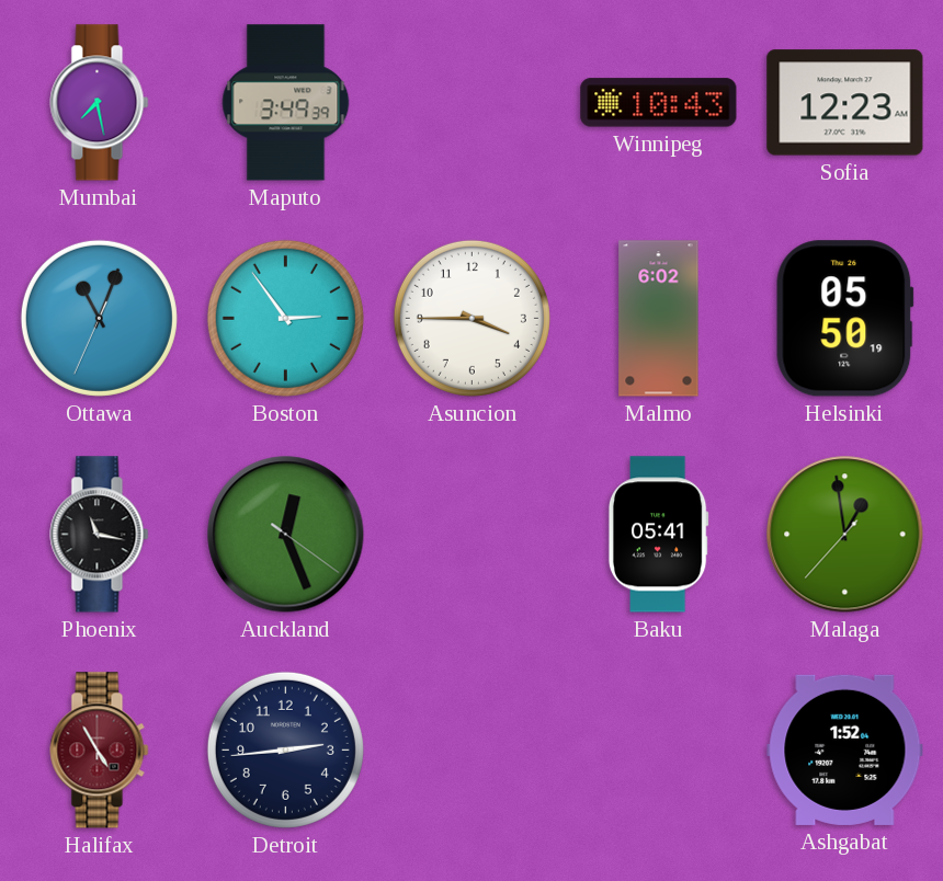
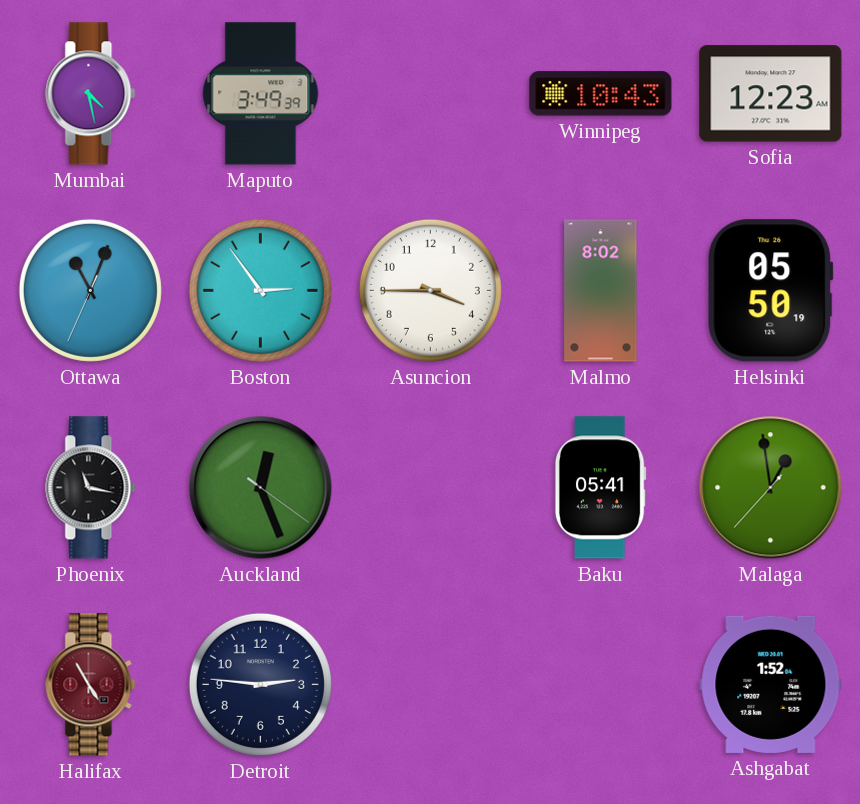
Mumbai: 7:28 -> 4:28 (91, 94)
Malmo: 6:02 -> 8:02 (601, 291)
Detroit: 2:44 -> 2:46 (260, 684)
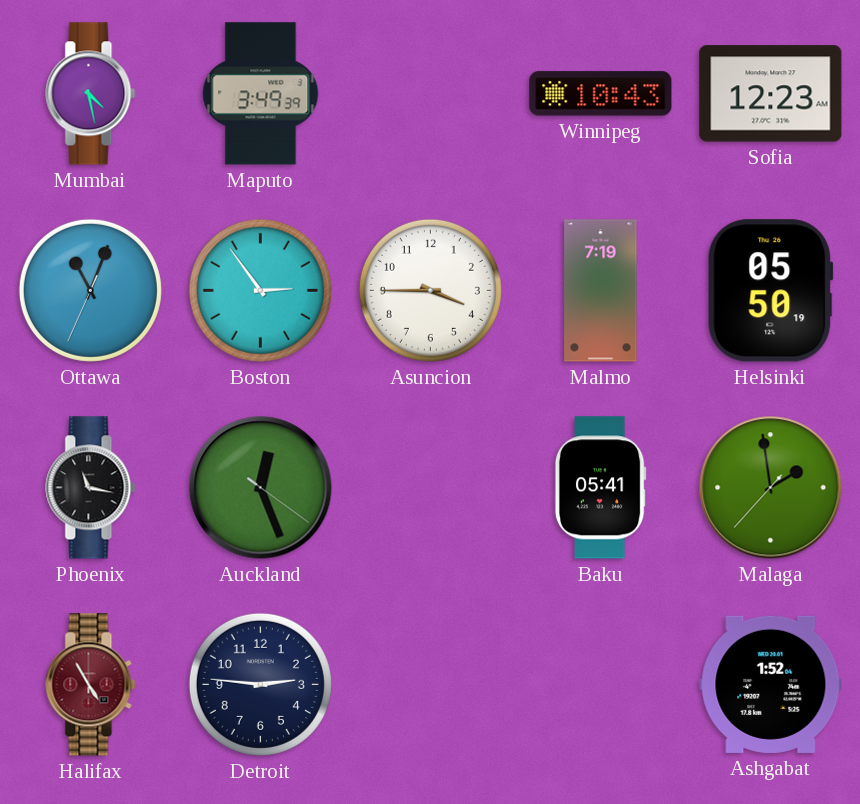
Malmo: 8:02 -> 7:19 (601, 291)
Malaga: 12:58 -> 1:58 (771, 488)
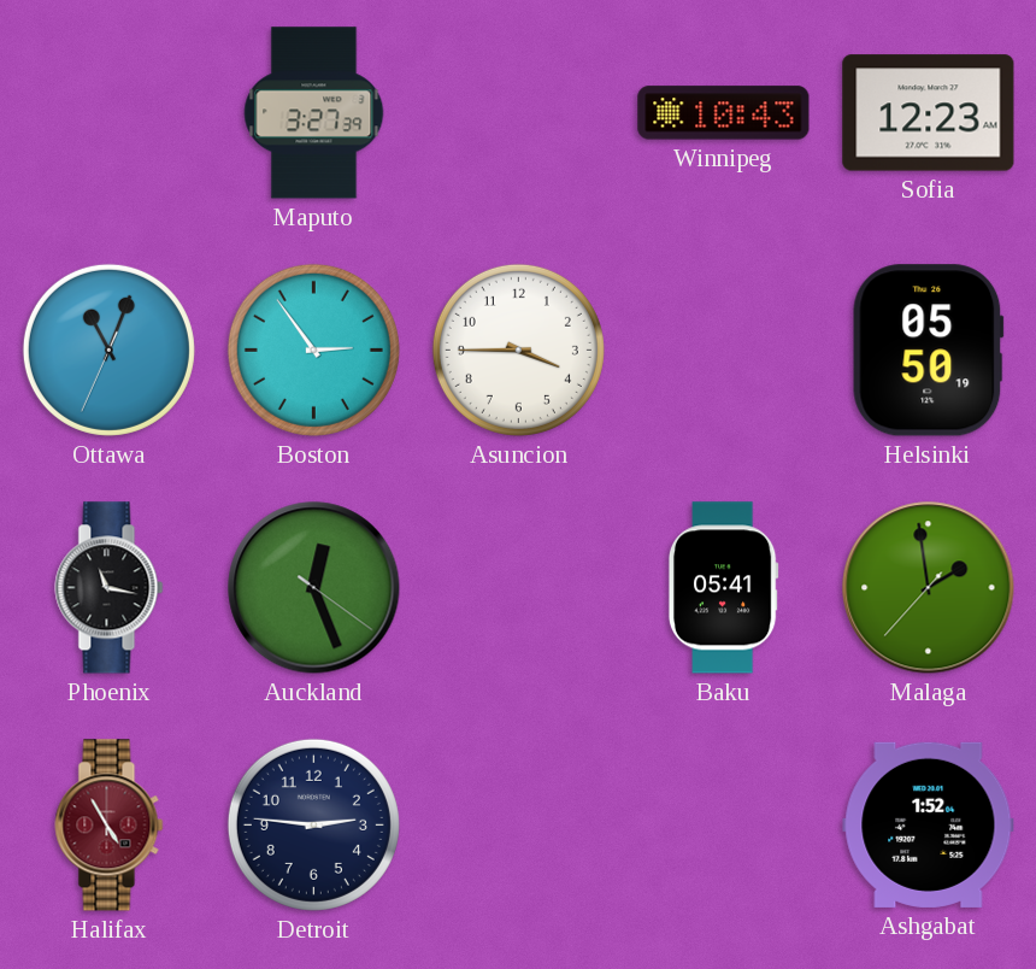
Mumbai: 4:28 -> none (91, 94)
Maputo: 3:49 -> 3:27 (314, 113)
Malmo: 7:19 -> none (601, 291)
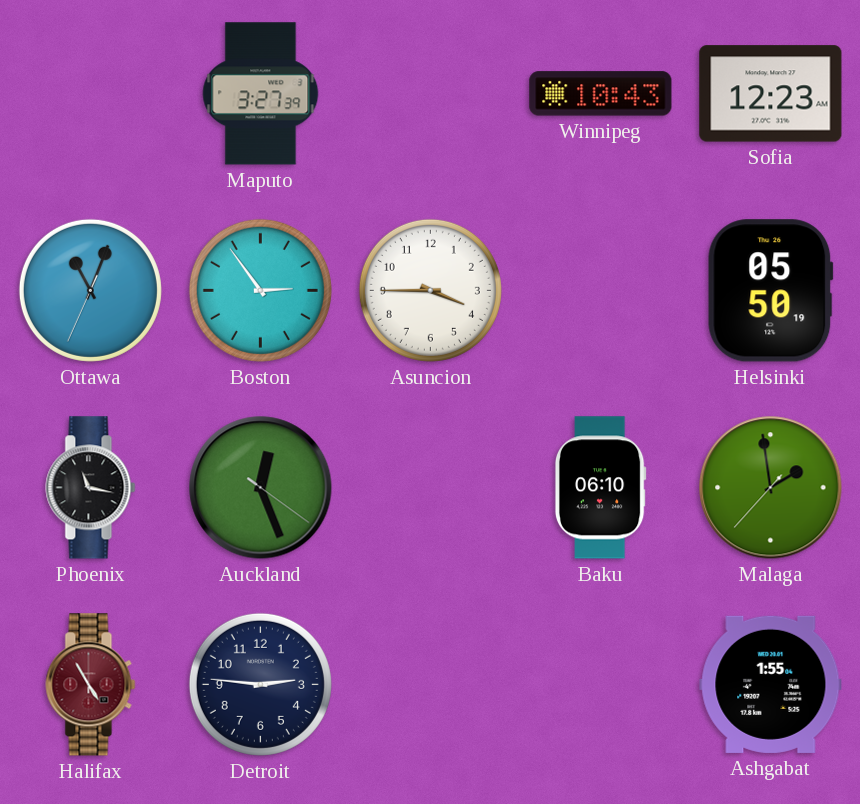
Baku: 05:41 -> 06:10 (600, 488)
Ashgabat: 1:52 -> 1:55 (771, 684)
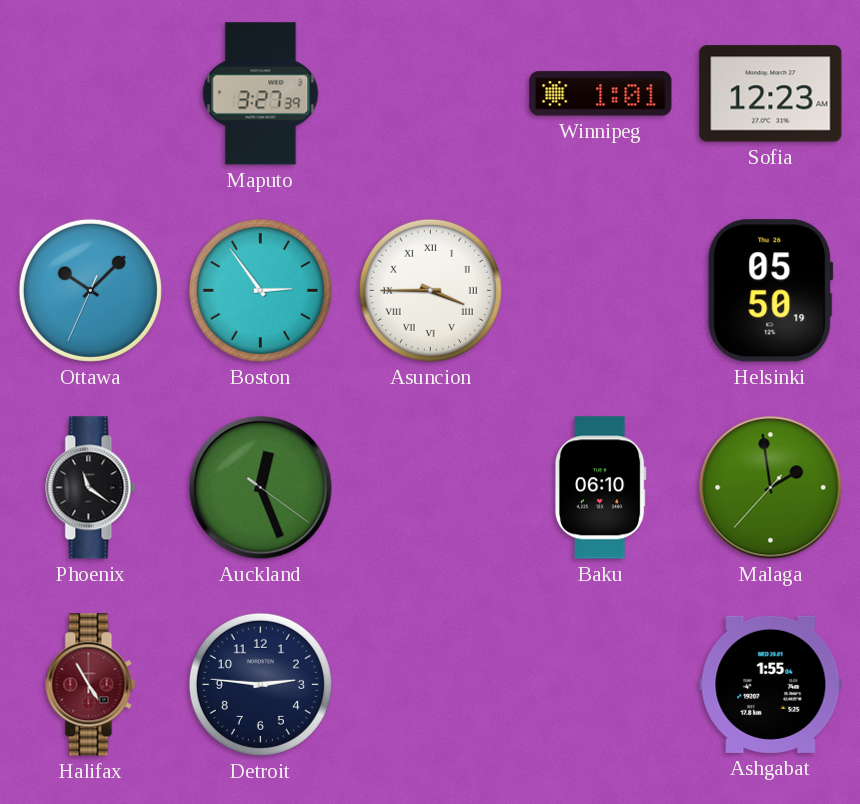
Winnipeg: 10:43 -> 1:01 (601, 94)
Ottawa: 11:03 -> 10:07 (90, 290)
Asuncion numerals: Arabic -> Roman (430, 290)
Phoenix: 11:17 -> 11:21 (91, 488)
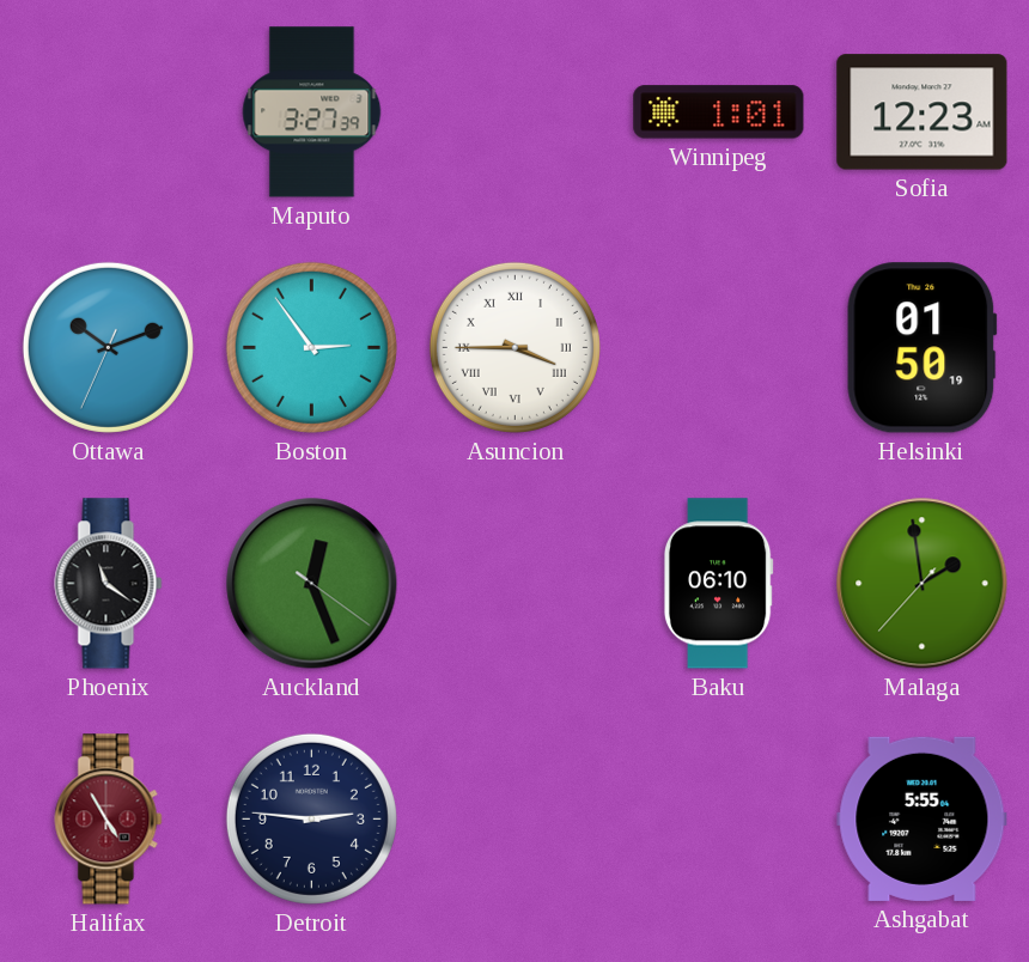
Ottawa: 10:07 -> 10:11 (108, 347)
Helsinki: 05:50 -> 01:50 (923, 348)
Ashgabat: 1:55 -> 5:55 (923, 818)
